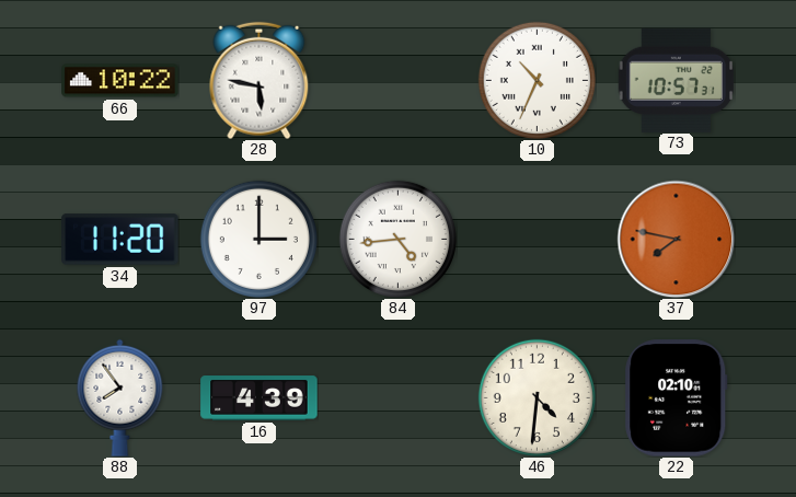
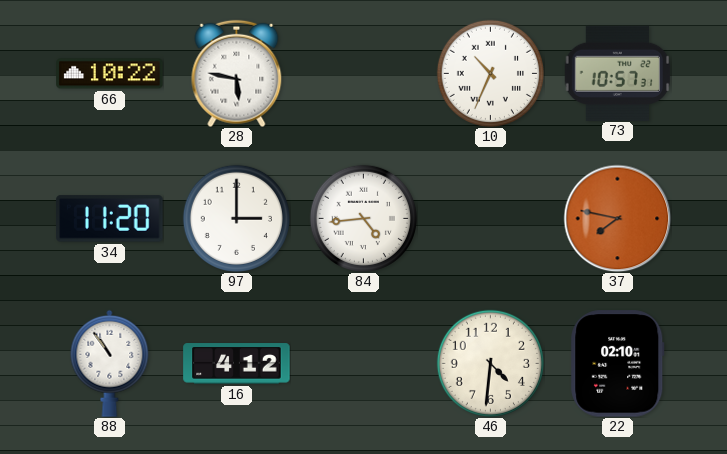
88: 7:54 -> 10:54 (110, 363)
16: 4:39 -> 4:12 (237, 364)
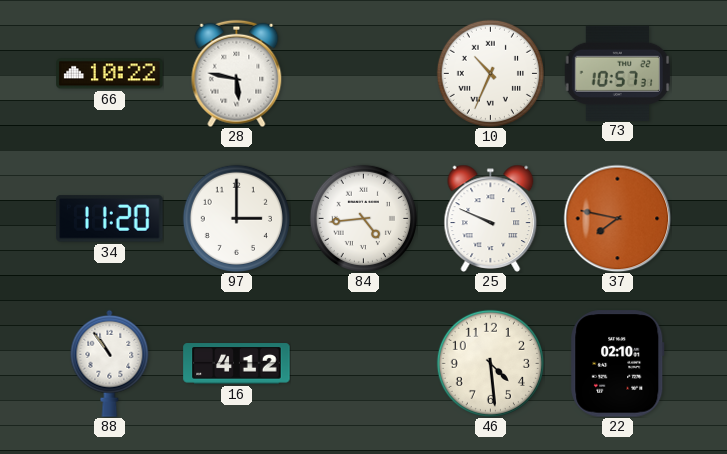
25: none -> 9:49 (491, 218)
46: 4:31 -> 4:29 (490, 363)
